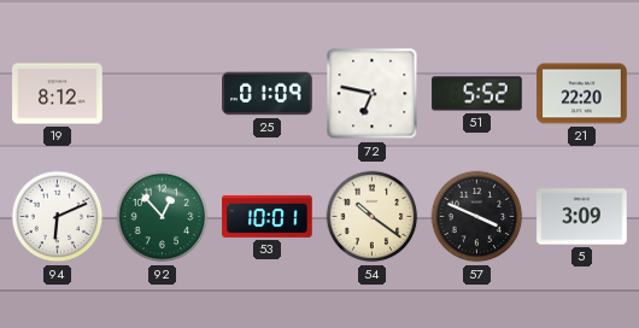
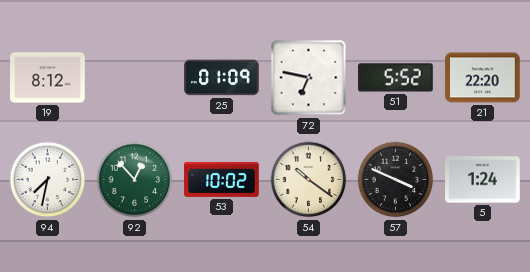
94: 6:11 -> 7:32 (48, 180)
53: 10:01 -> 10:02 (222, 179)
5: 3:09 -> 1:24 (483, 180)
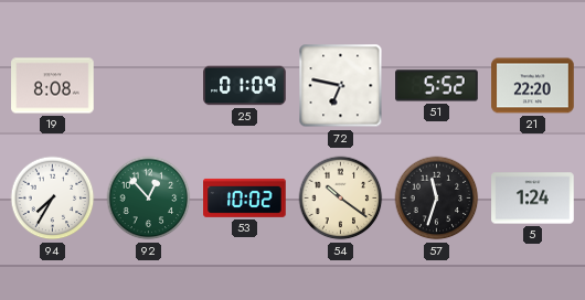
19: 8:12 -> 8:08 (53, 86)
94: 7:32 -> 7:35 (53, 199)
57: 3:49 -> 11:33 (437, 199)
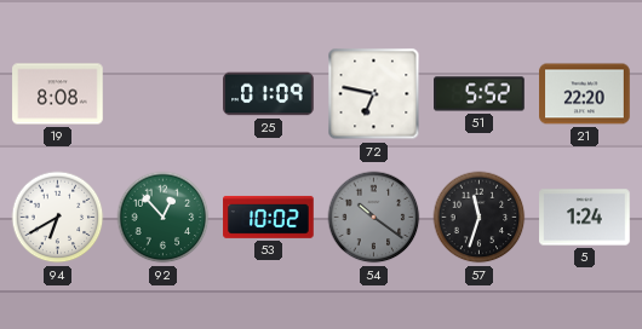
94: 7:35 -> 6:40 (58, 218)
54 dial: cream -> grey (374, 218)
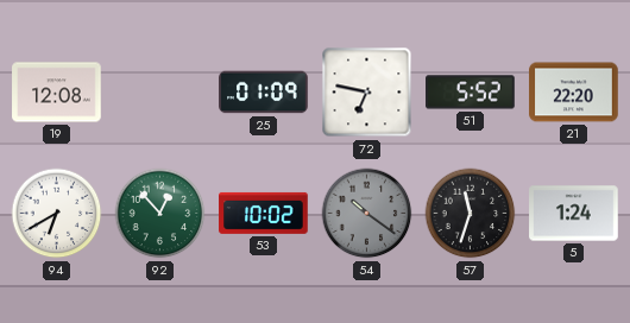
19: 8:08 -> 12:08 (57, 93)
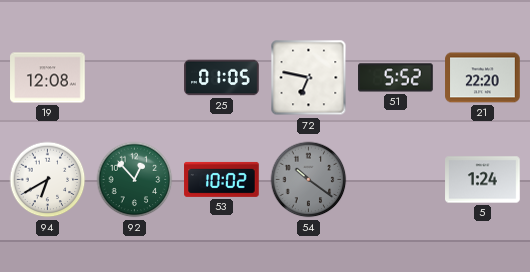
25: 01:09 -> 01:05 (222, 78)
57: 11:33 -> none (471, 214)
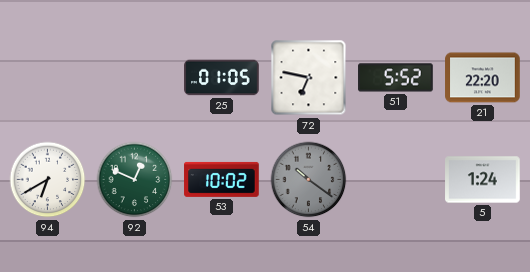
19: 12:08 -> none (48, 78)
92: 12:53 -> 12:49 (135, 180)
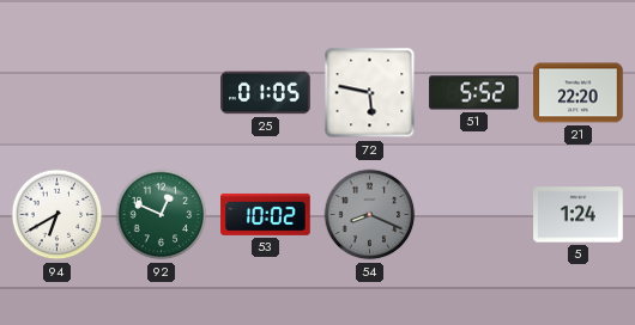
72: 6:47 -> 5:47 (370, 93)
54: 10:21 -> 8:19 (370, 215)
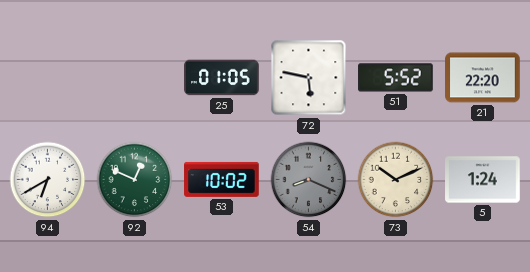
73: none -> 10:11 (396, 180)
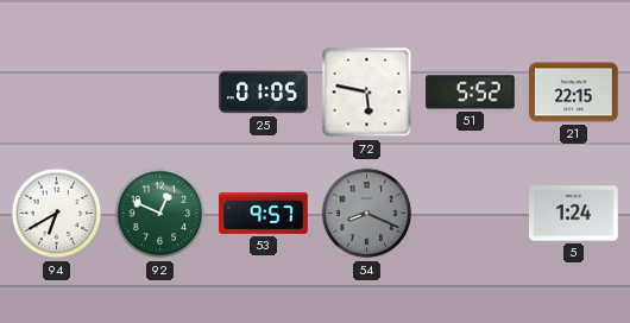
21: 22:20 -> 22:15 (574, 93)
53: 10:02 -> 9:57 (264, 213)
73: 10:11 -> none (396, 180)
